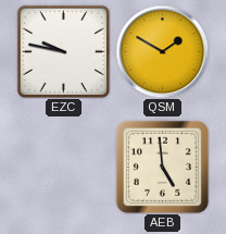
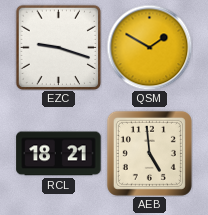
EZC: 9:47 -> 9:18 (58, 47)
RCL: none -> 18:21 (59, 154)
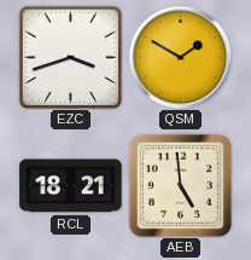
EZC: 9:18 -> 3:42 (70, 57)
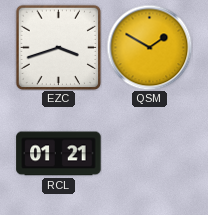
RCL: 18:21 -> 01:21 (59, 154)
AEB: 4:59 -> none (180, 185)
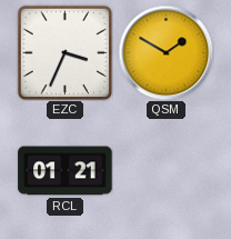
EZC: 3:42 -> 3:34 (64, 52)
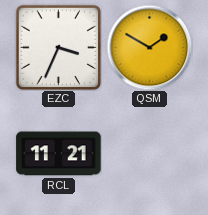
RCL: 01:21 -> 11:21 (59, 154)
